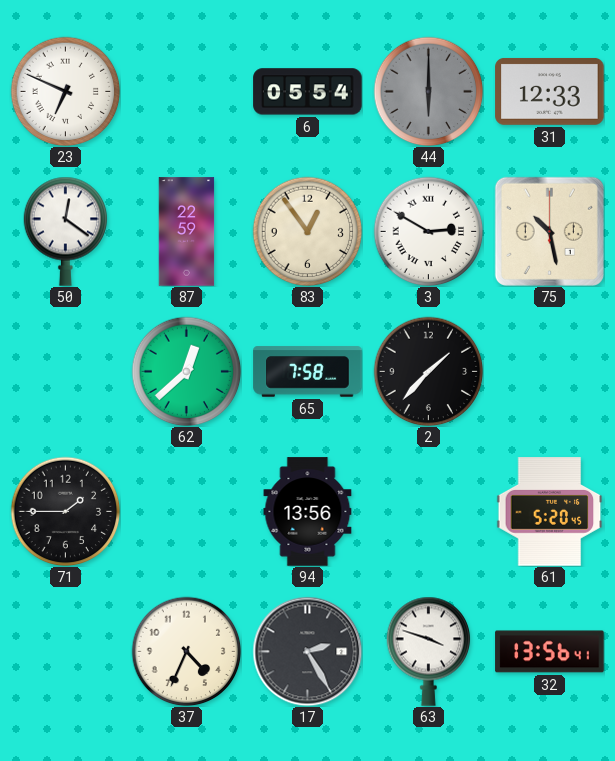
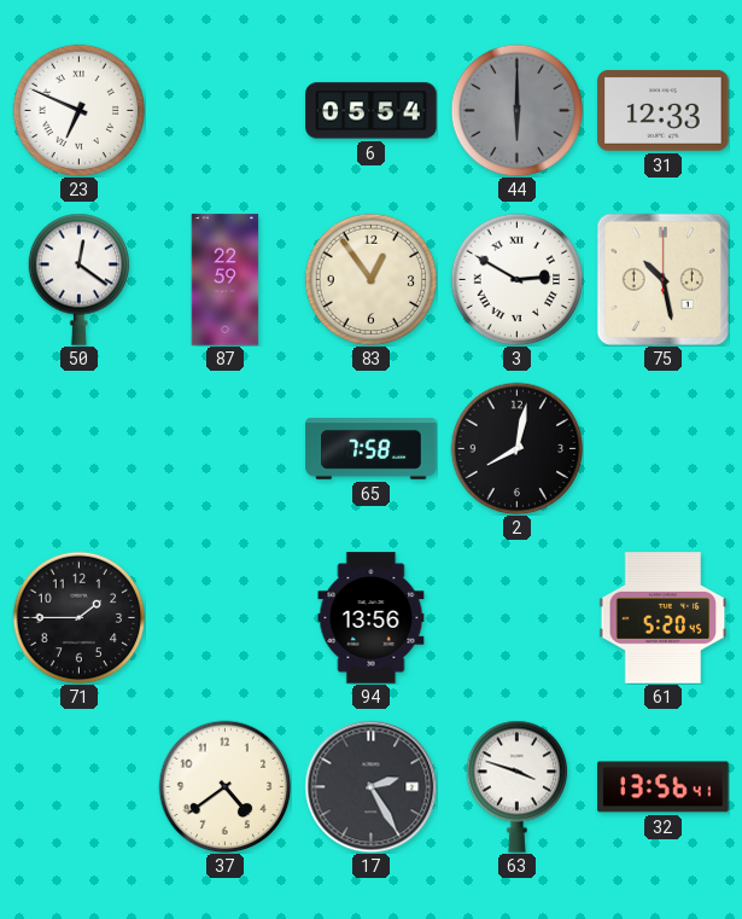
62: 12:38 -> none (186, 371)
2: 1:37 -> 8:02 (516, 448)
37: 4:34 -> 4:39 (224, 786)
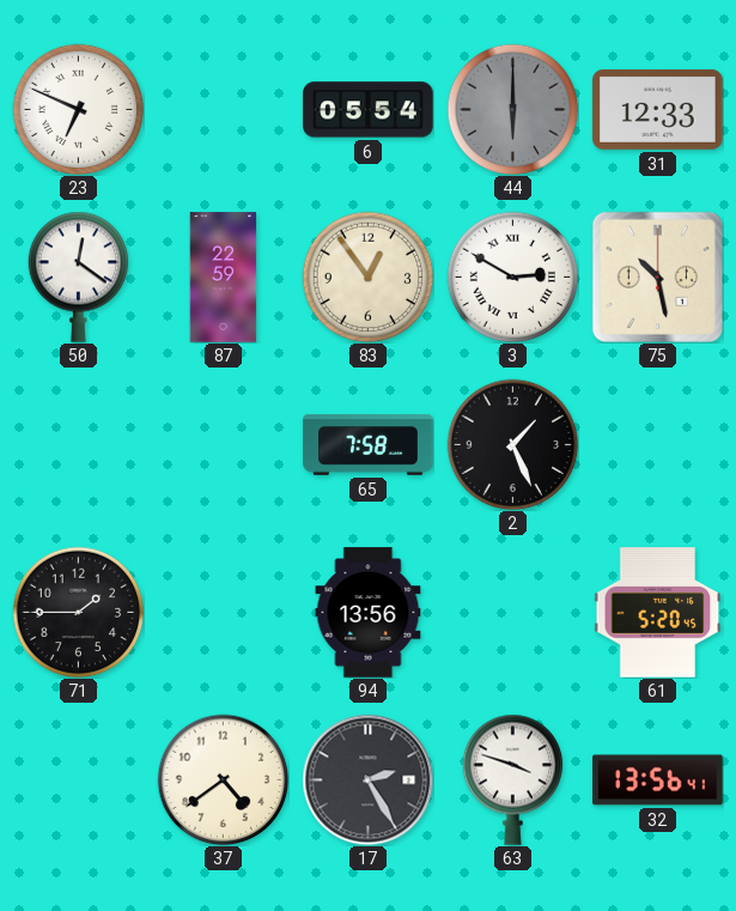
2: 8:02 -> 1:26 (512, 444)
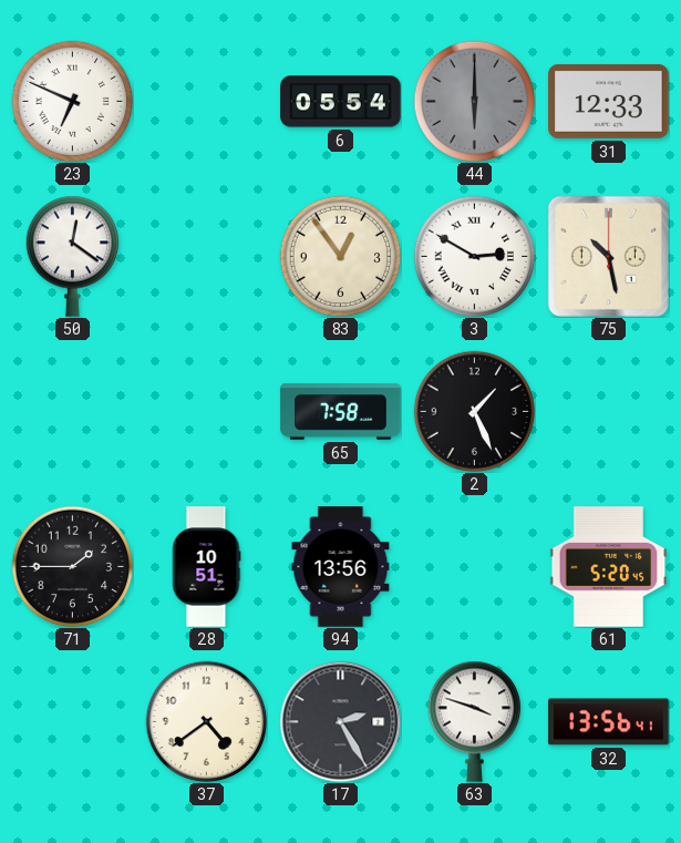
87: 22:59 -> none (224, 278)
28: none -> 10:51 (206, 567)
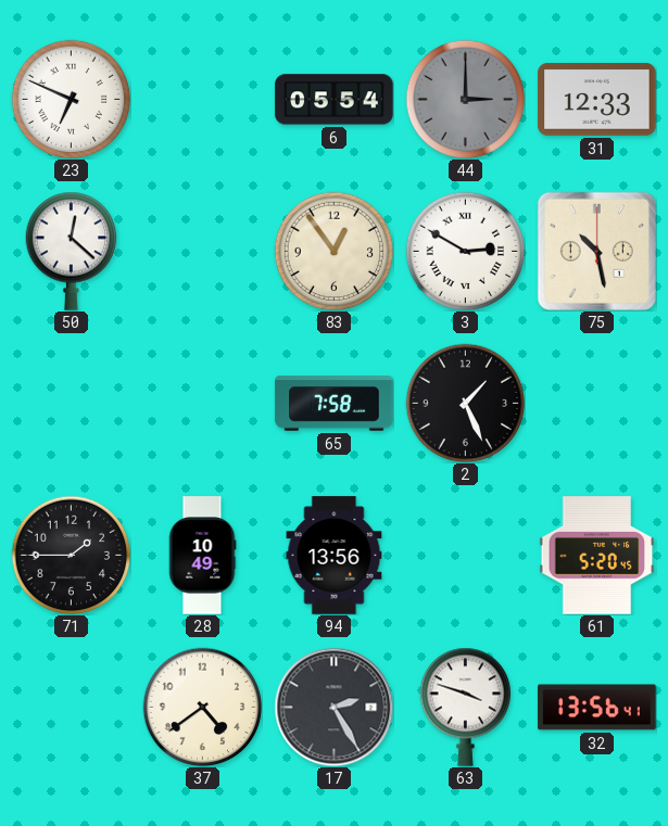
44: 6:00 -> 3:00 (465, 99)
50: 12:21 -> 12:22 (72, 251)
28: 10:51 -> 10:49 (202, 556)
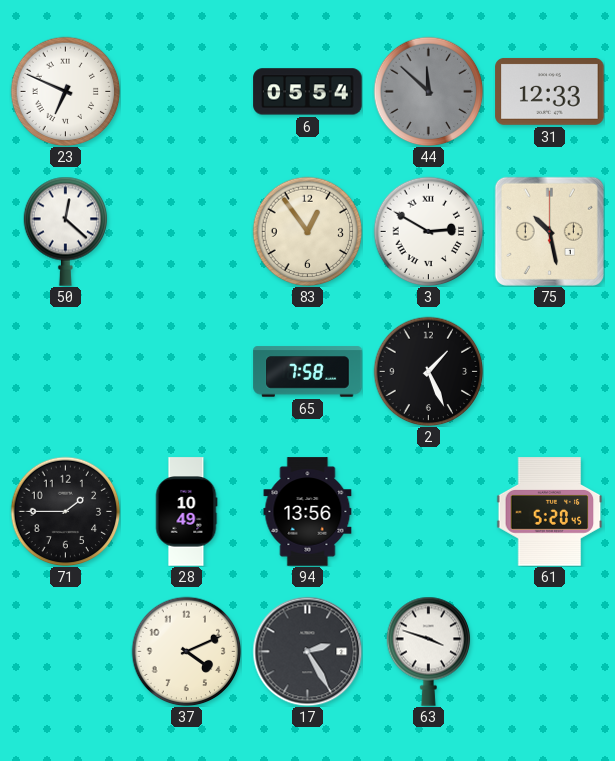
44: 3:00 -> 11:52 (428, 91)
37: 4:39 -> 4:11 (186, 651)
32: 13:56 -> none (597, 708)
